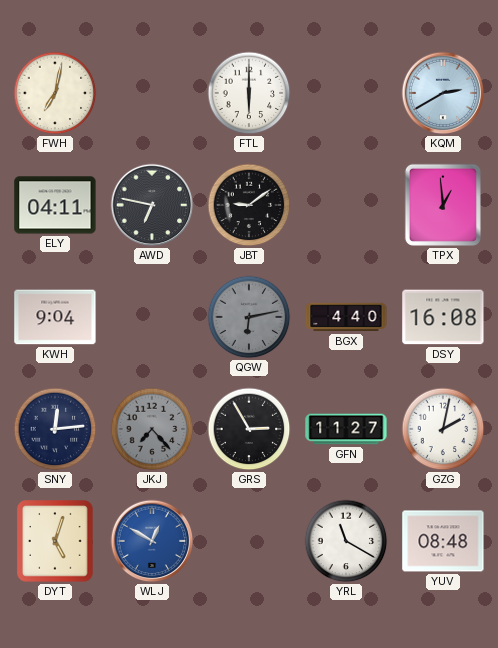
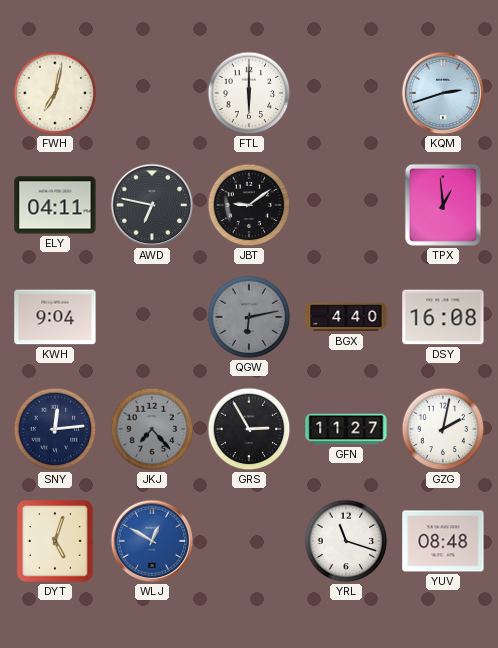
KQM: 2:40 -> 2:42 (443, 93)
YRL: 11:20 -> 11:18 (346, 541)
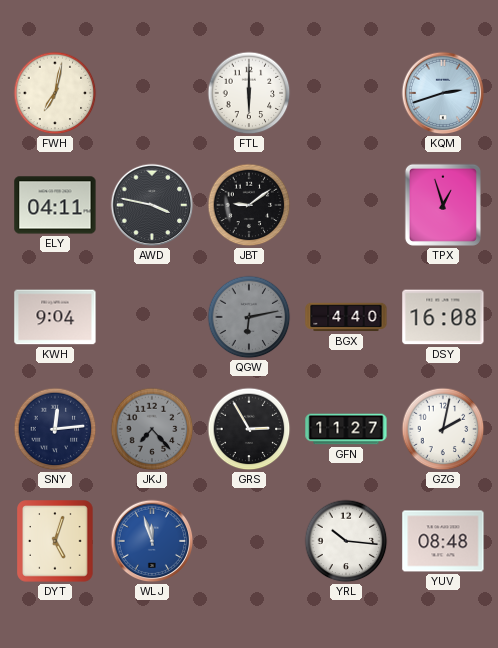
AWD: 6:47 -> 3:47 (152, 205)
TPX: 12:59 -> 12:57 (443, 205)
WLJ: 12:50 -> 11:57 (152, 541)
YRL: 11:18 -> 10:16 (346, 541)
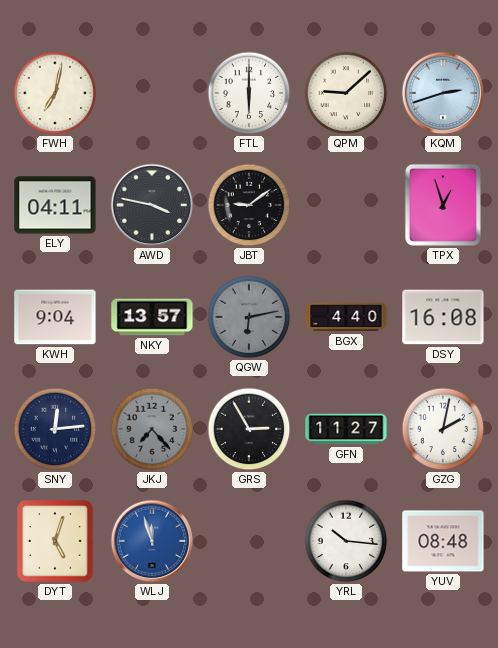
QPM: none -> 9:08 (346, 93)
NKY: none -> 13:57 (152, 317)
